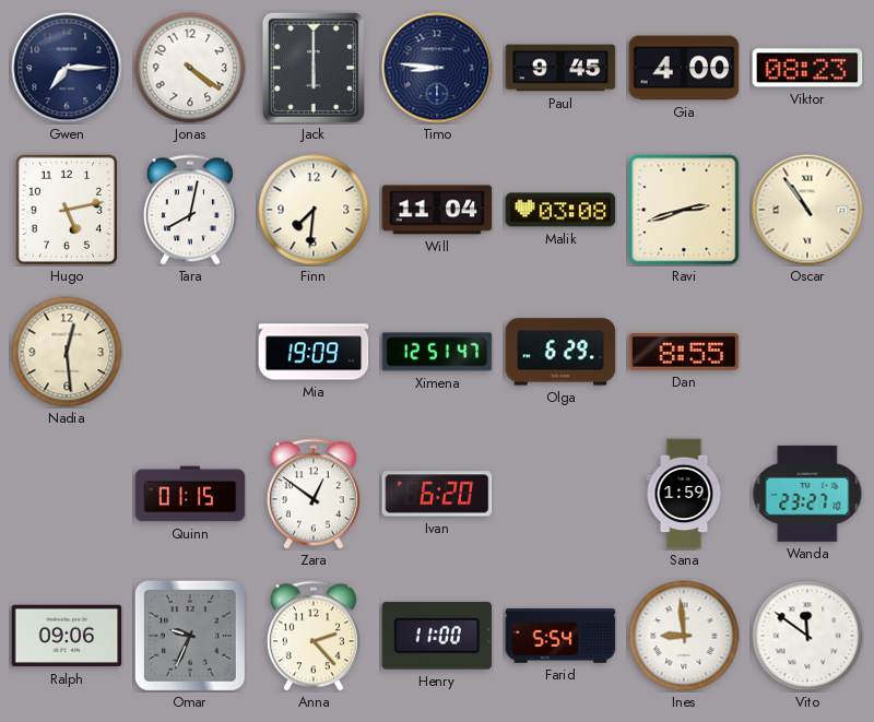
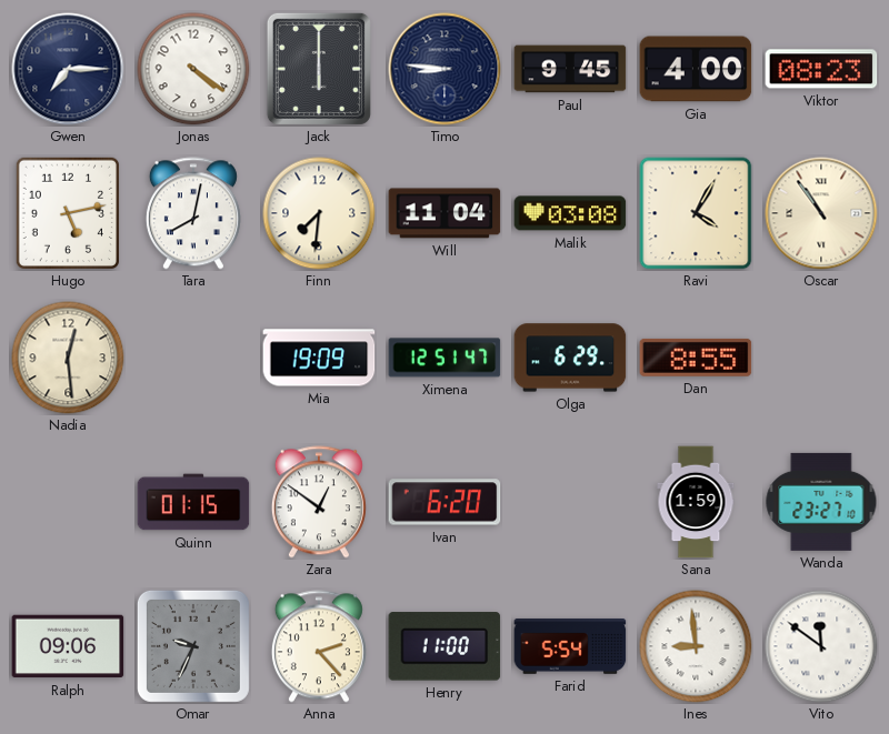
Ravi: 2:42 -> 4:05 (696, 213)
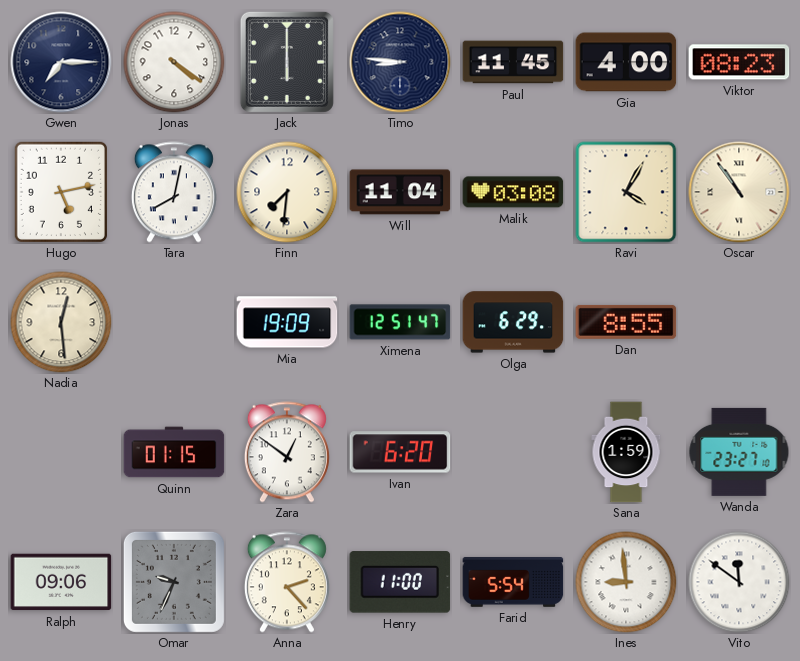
Paul: 9:45 -> 11:45 (513, 62)
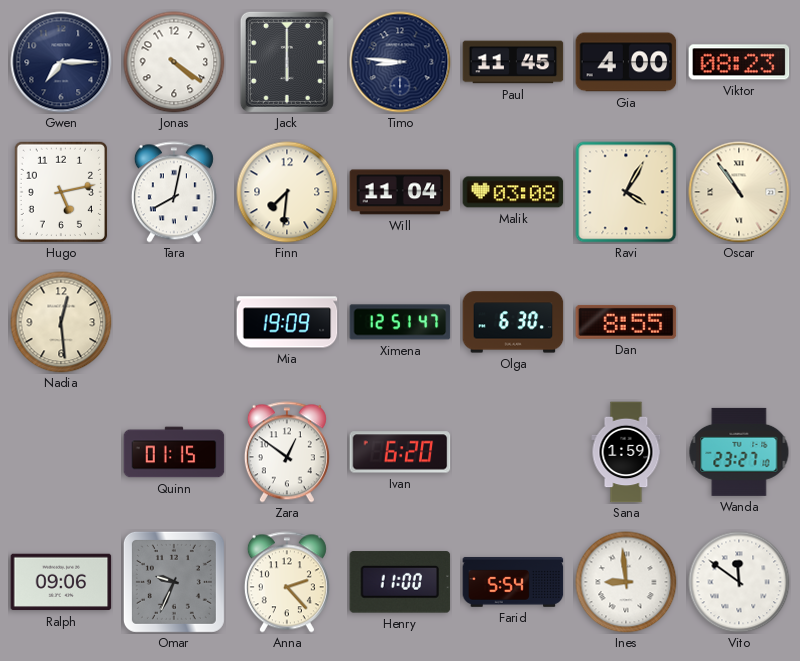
Olga: 6:29 -> 6:30 (513, 322)
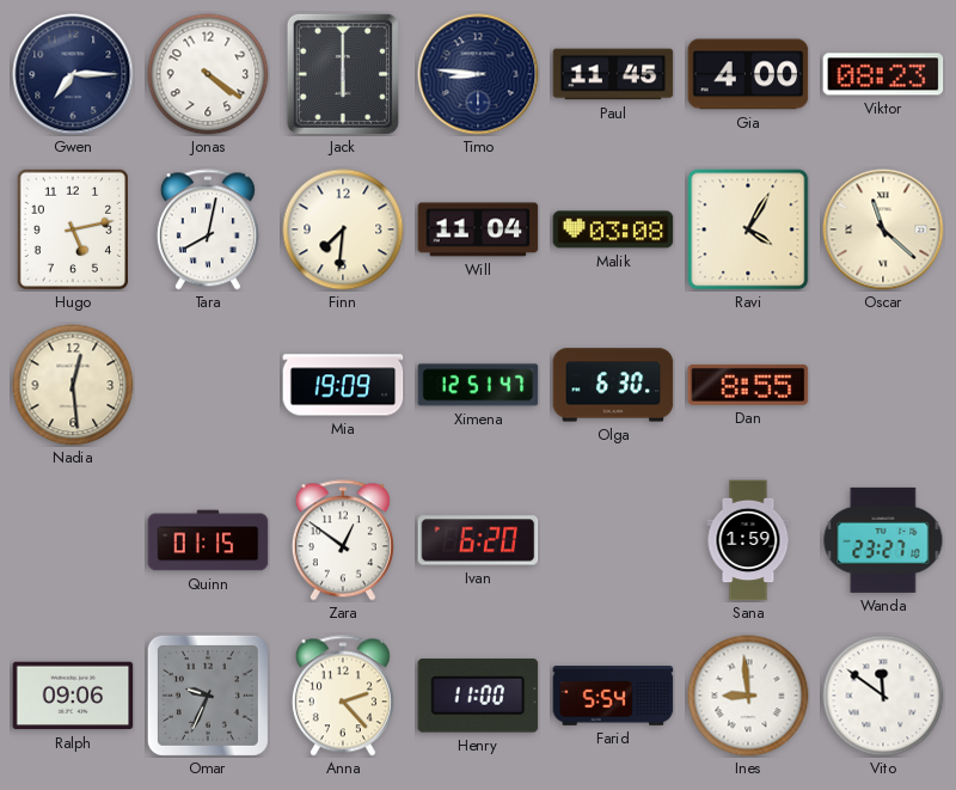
Oscar: 10:54 -> 11:22 (883, 229)
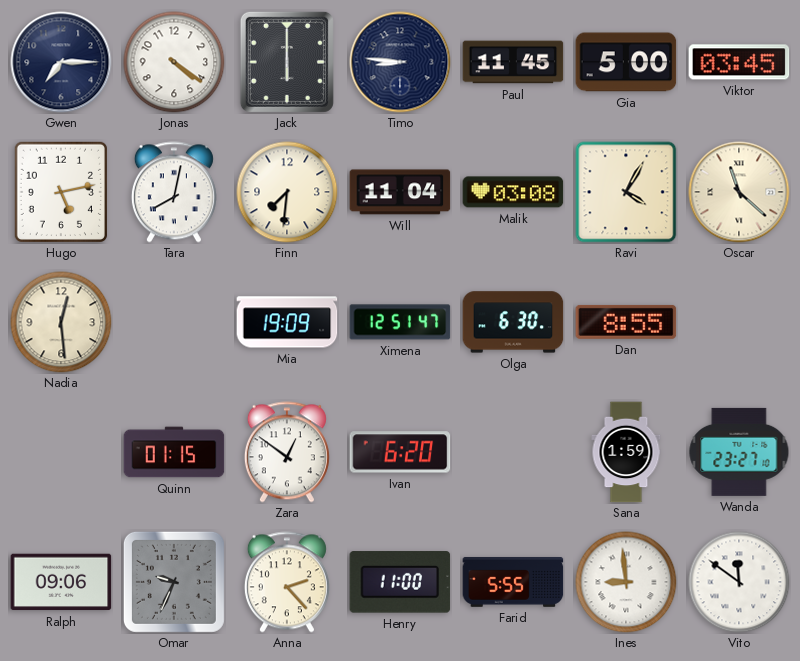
Gia: 4:00 -> 5:00 (626, 62)
Viktor: 08:23 -> 03:45 (739, 62)
Farid: 5:54 -> 5:55 (513, 582)
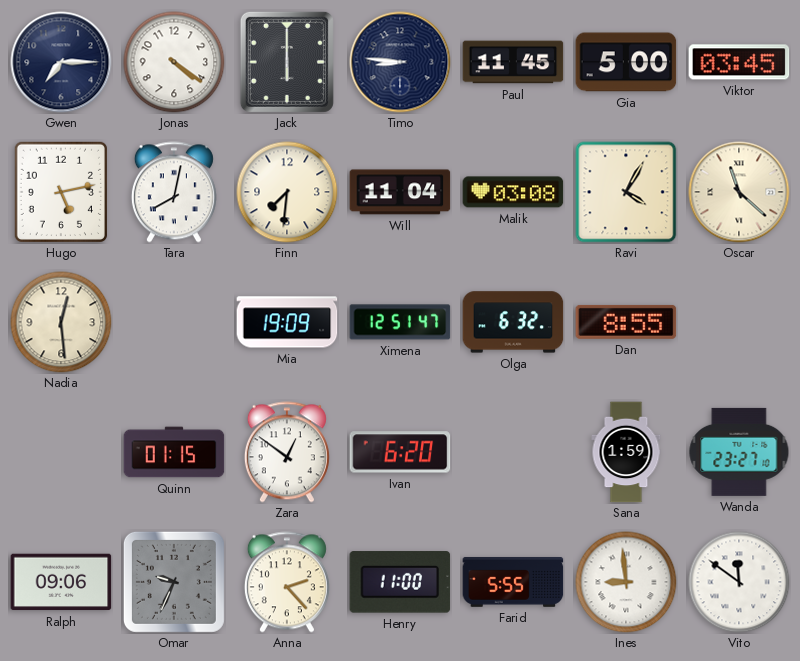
Olga: 6:30 -> 6:32 (513, 322)
